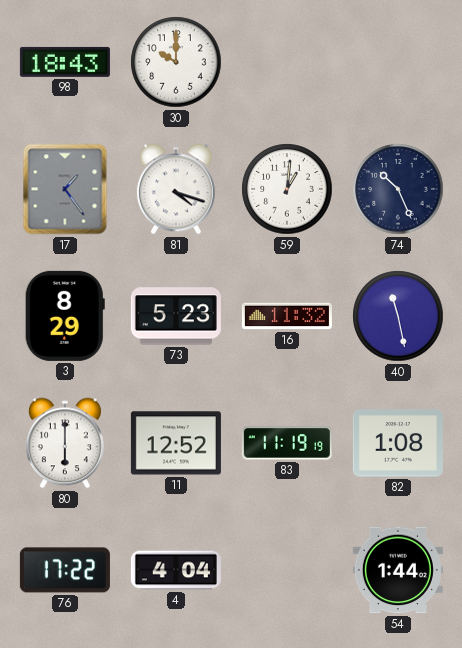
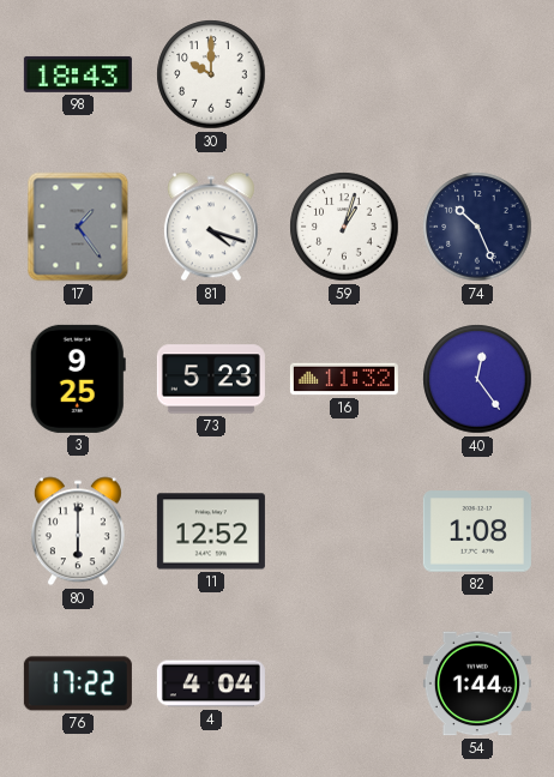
59: 1:01 -> 1:03 (344, 227)
3: 8:29 -> 9:25 (78, 379)
40: 11:28 -> 12:24 (477, 379)
83: 11:19 -> none (287, 443)
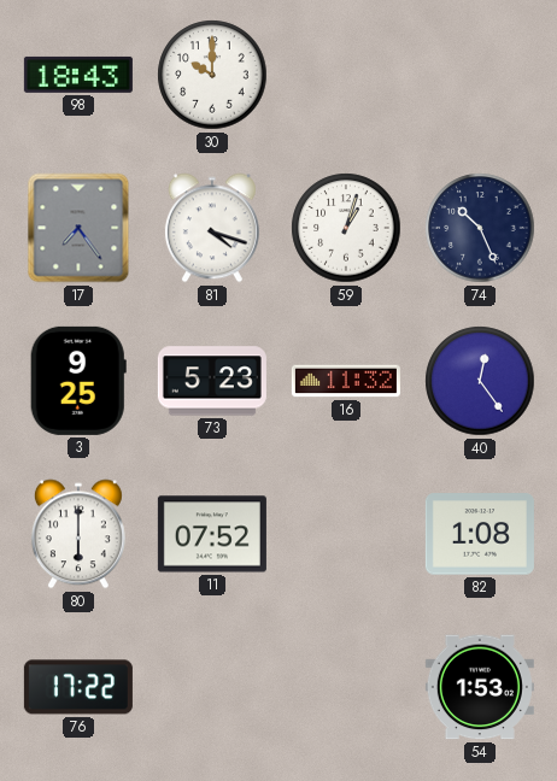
17: 1:24 -> 7:24 (78, 228)
11: 12:52 -> 07:52 (212, 534)
4: 4:04 -> none (211, 683)
54: 1:44 -> 1:53 (480, 687)
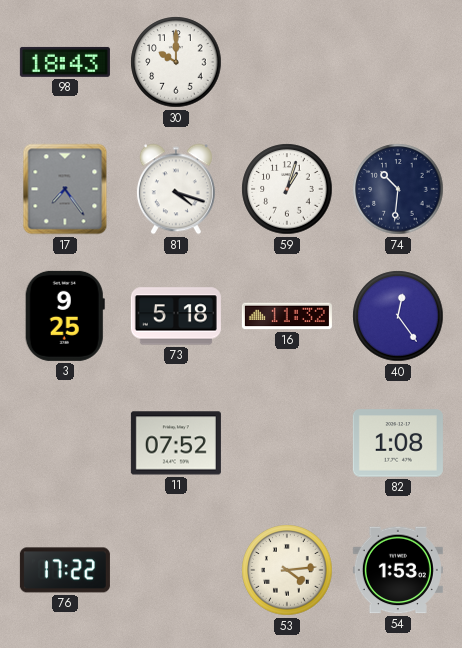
74: 10:26 -> 10:31 (398, 189)
73: 5:23 -> 5:18 (176, 316)
80: 6:00 -> none (78, 534)
53: none -> 4:14 (287, 570)
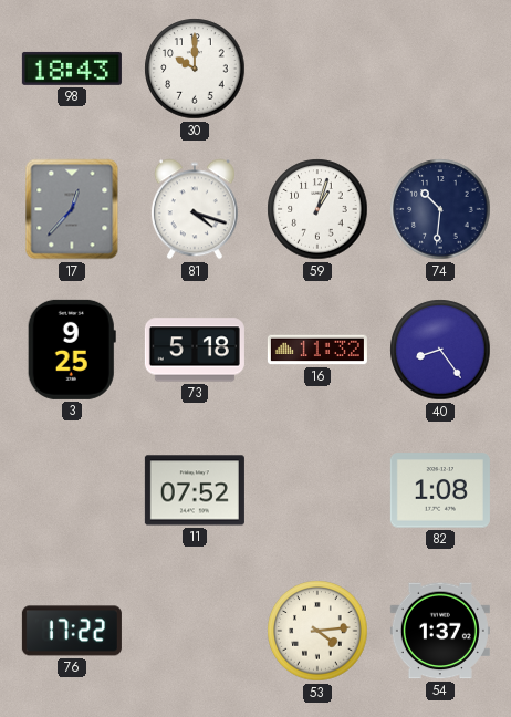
17: 7:24 -> 12:37 (72, 209)
40: 12:24 -> 8:24 (440, 350)
54: 1:53 -> 1:37 (440, 631)
